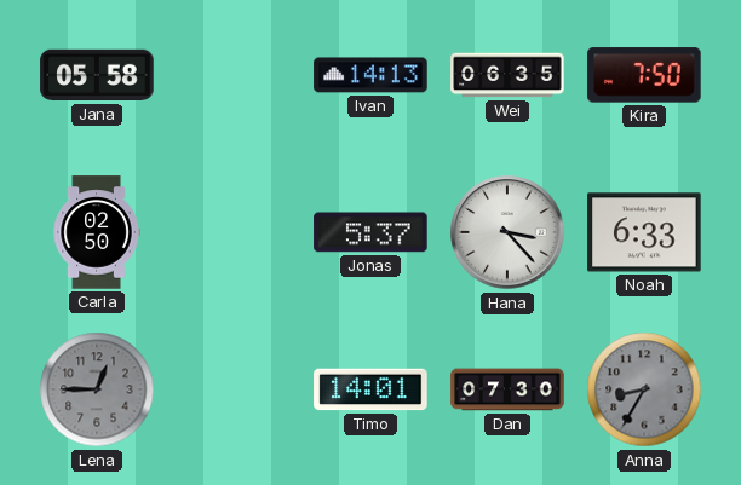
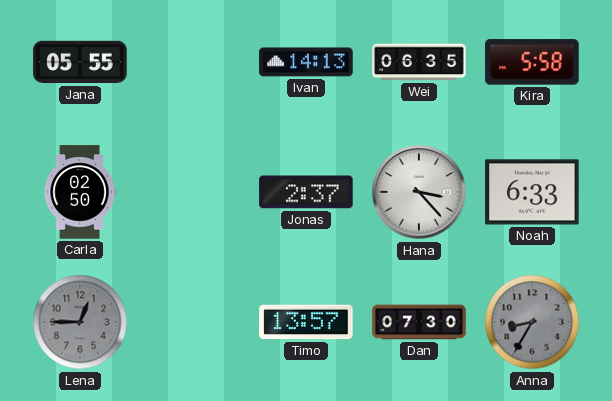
Jana: 05:58 -> 05:55 (80, 62)
Kira: 7:50 -> 5:58 (532, 62)
Jonas: 5:37 -> 2:37 (306, 192)
Timo: 14:01 -> 13:57 (306, 322)
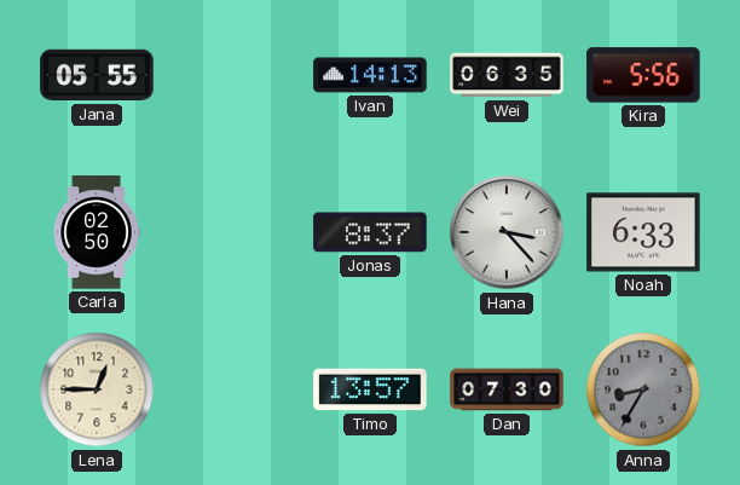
Kira: 5:58 -> 5:56 (643, 75)
Jonas: 2:37 -> 8:37 (370, 232)
Lena dial: grey -> cream (97, 389)
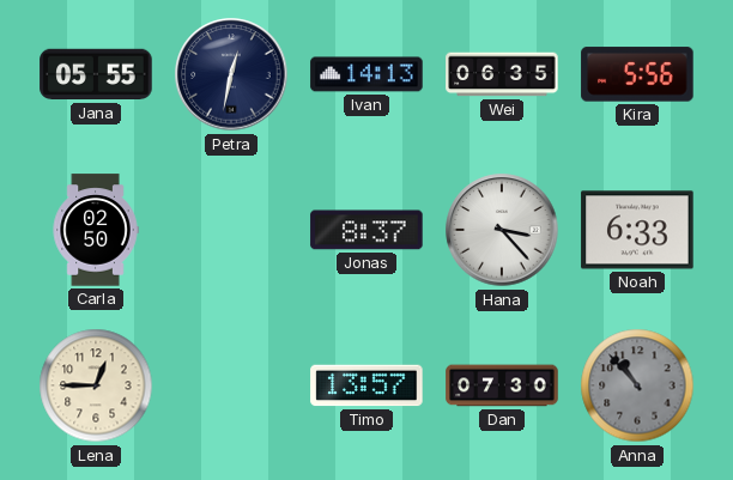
Petra: none -> 12:32 (231, 74)
Anna: 8:35 -> 10:53 (637, 385)
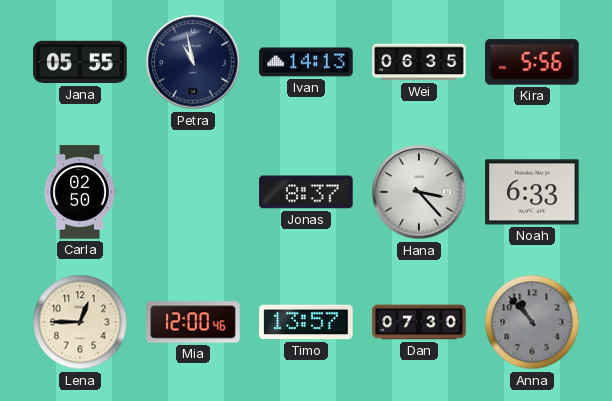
Petra: 12:32 -> 10:58 (193, 62)
Mia: none -> 12:00 (193, 322)
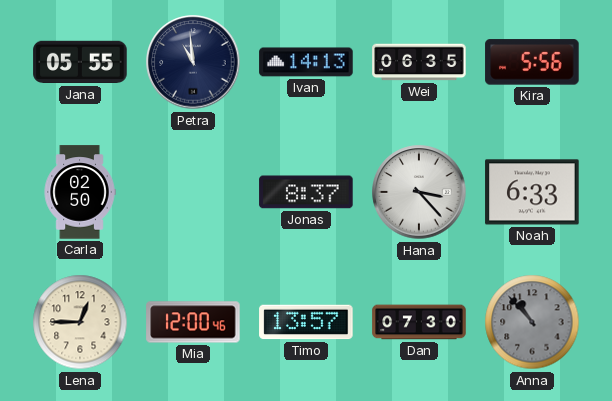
Petra: 10:58 -> 10:59 (193, 62)
